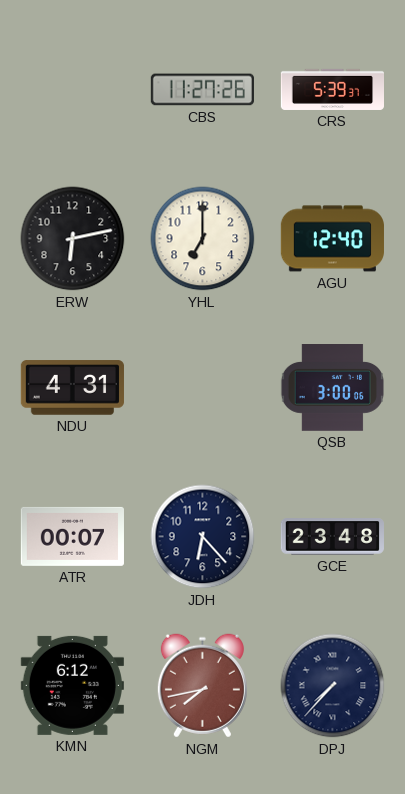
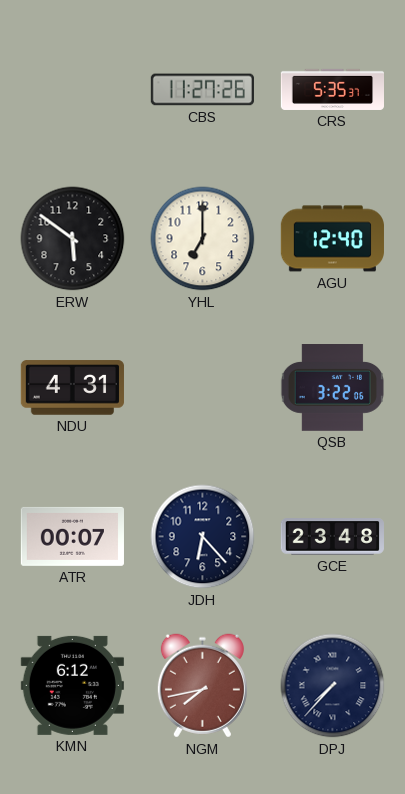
CRS: 5:39 -> 5:35 (332, 89)
ERW: 6:13 -> 5:51 (73, 239)
QSB: 3:00 -> 3:22 (332, 388)
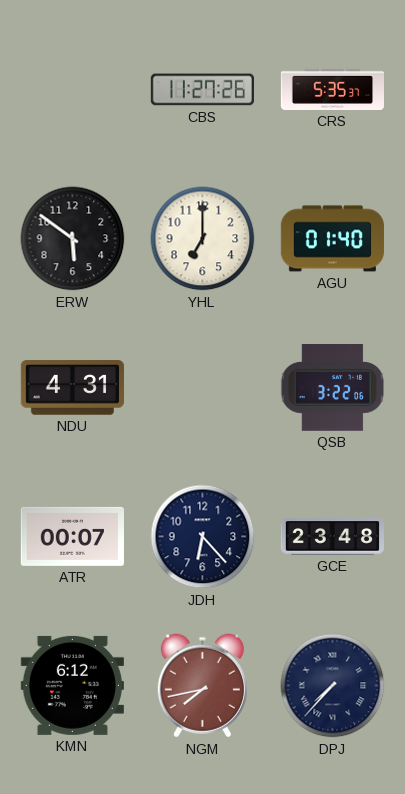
AGU: 12:40 -> 01:40 (332, 239)
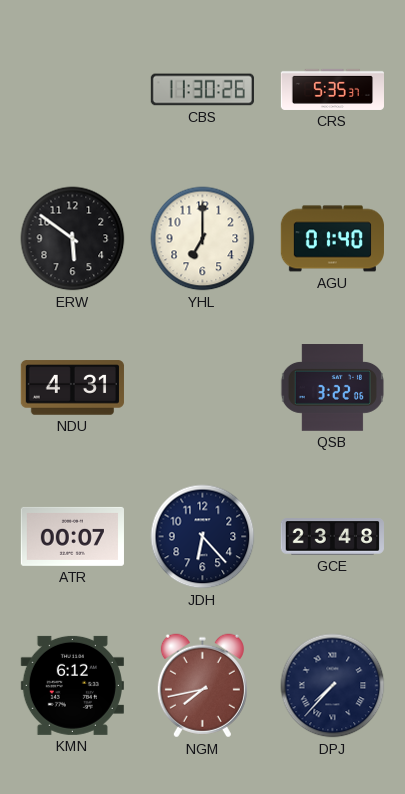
CBS: 11:27 -> 11:30 (202, 90)
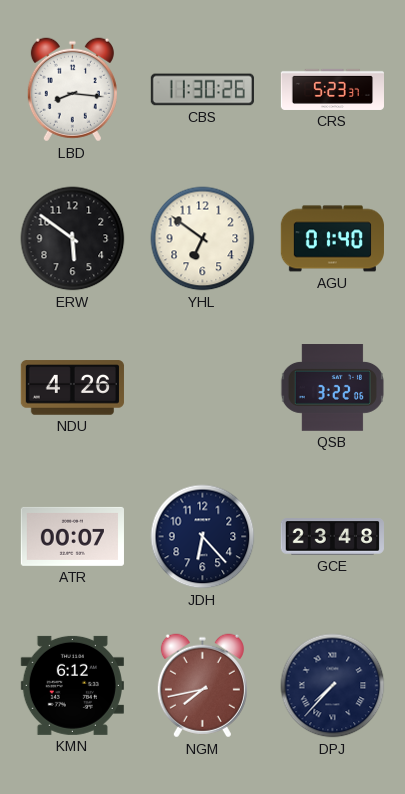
LBD: none -> 8:16 (72, 90)
CRS: 5:35 -> 5:23 (332, 89)
YHL: 7:00 -> 6:51 (203, 239)
NDU: 4:31 -> 4:26 (72, 388)
